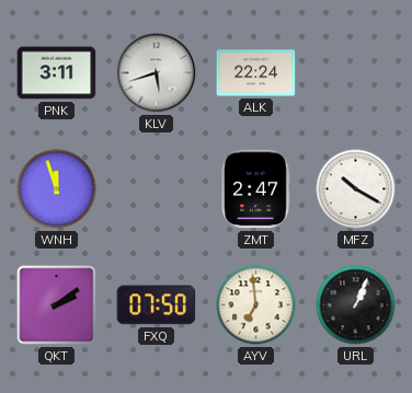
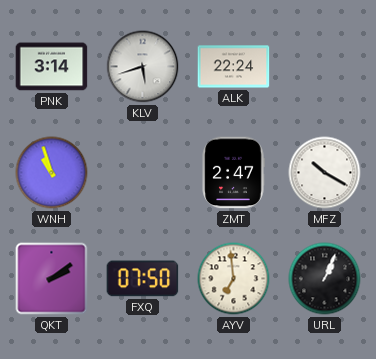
PNK: 3:11 -> 3:14 (52, 67)
WNH: 11:57 -> 10:57 (52, 173)
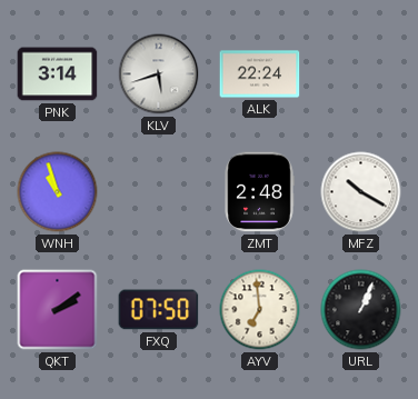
ZMT: 2:47 -> 2:48 (259, 192)
